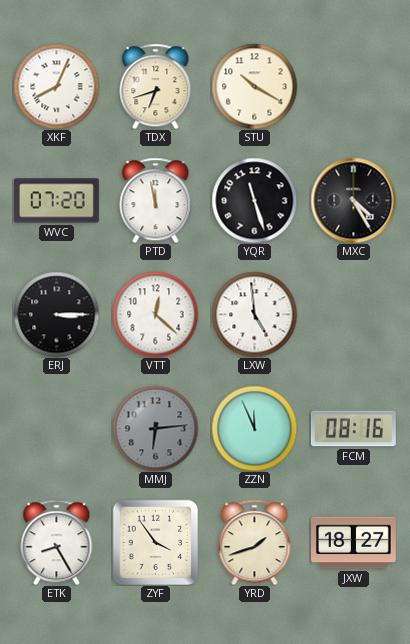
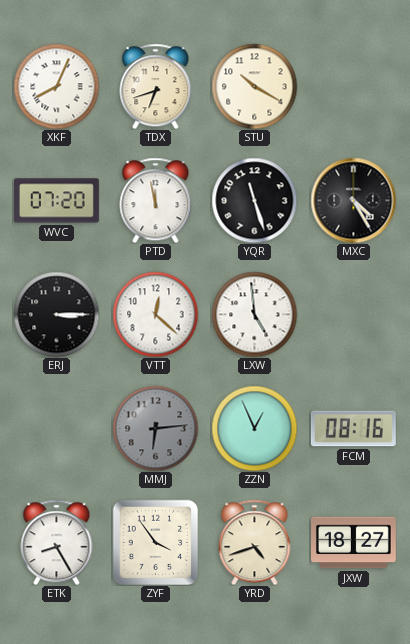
ZZN: 11:56 -> 12:56 (254, 428)
YRD: 1:42 -> 4:42 (255, 542)
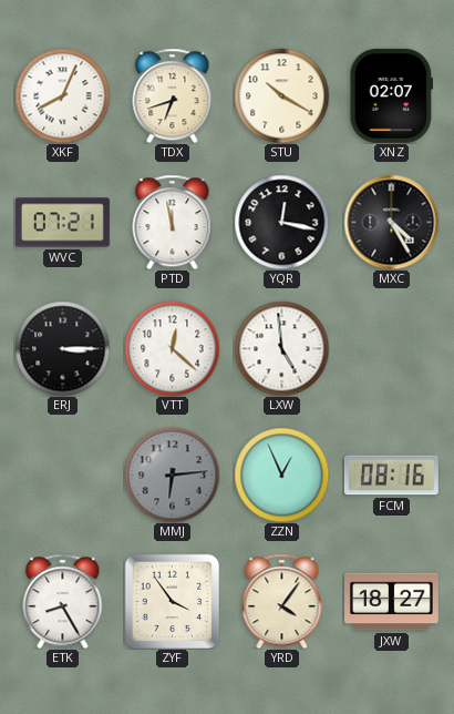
XNZ: none -> 02:07 (392, 95)
WVC: 07:20 -> 07:21 (62, 223)
YQR: 11:27 -> 12:17 (281, 222)
YRD: 4:42 -> 4:06 (282, 601)
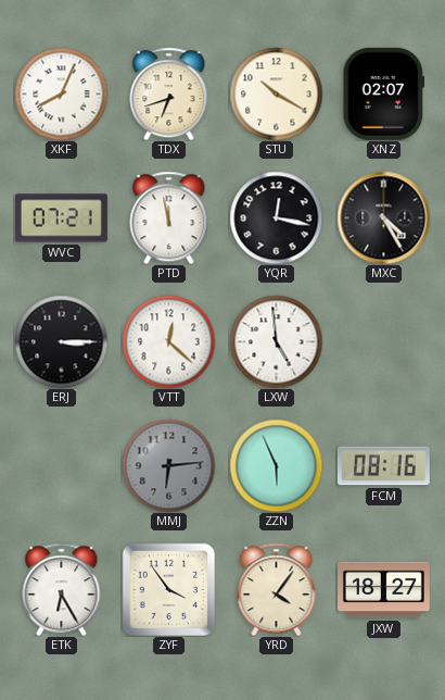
ZZN: 12:56 -> 5:56 (276, 465)
ETK: 8:25 -> 6:25 (62, 589)
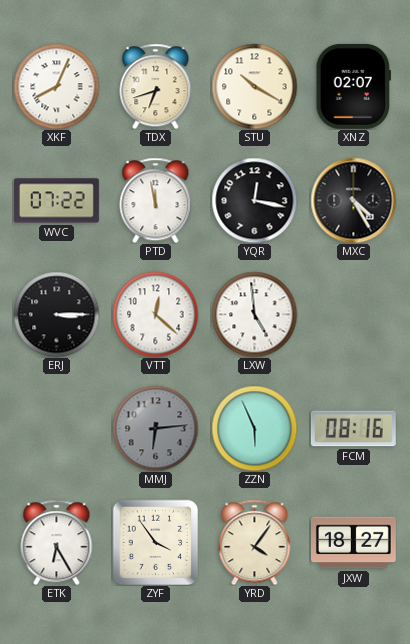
WVC: 07:21 -> 07:22 (56, 201)
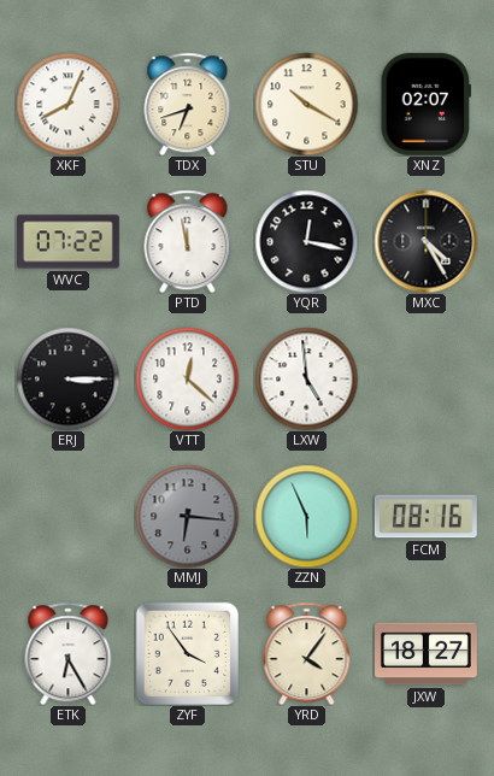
MMJ: 6:14 -> 6:16 (187, 516)
